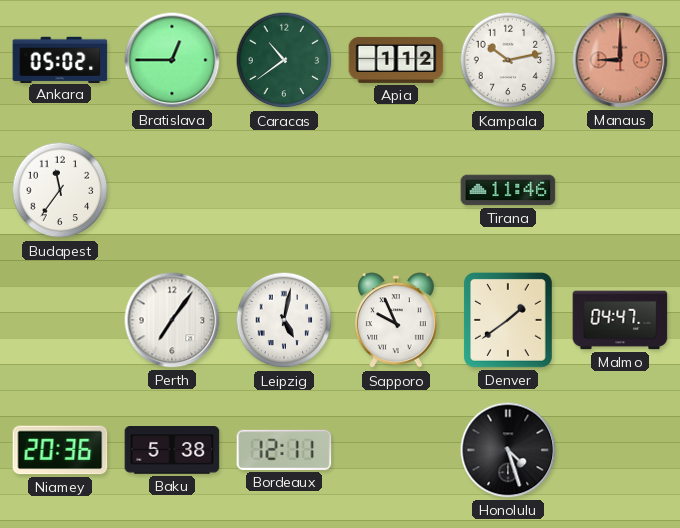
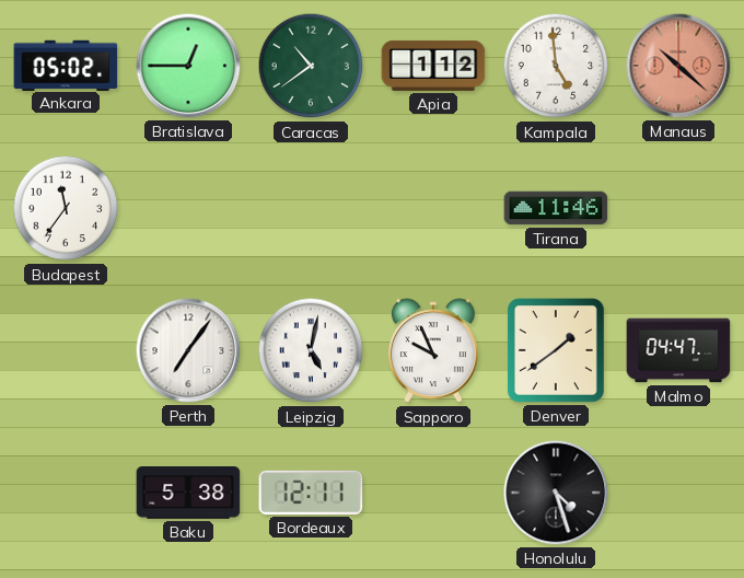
Kampala: 10:13 -> 4:59 (556, 66)
Manaus: 9:00 -> 10:22 (678, 66)
Niamey: 20:36 -> none (60, 450)
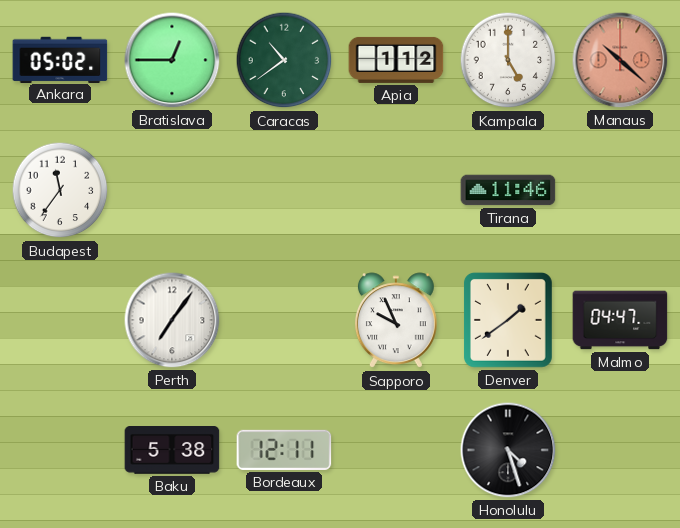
Kampala: 4:59 -> 5:00 (508, 60)
Leipzig: 5:02 -> none (311, 350)
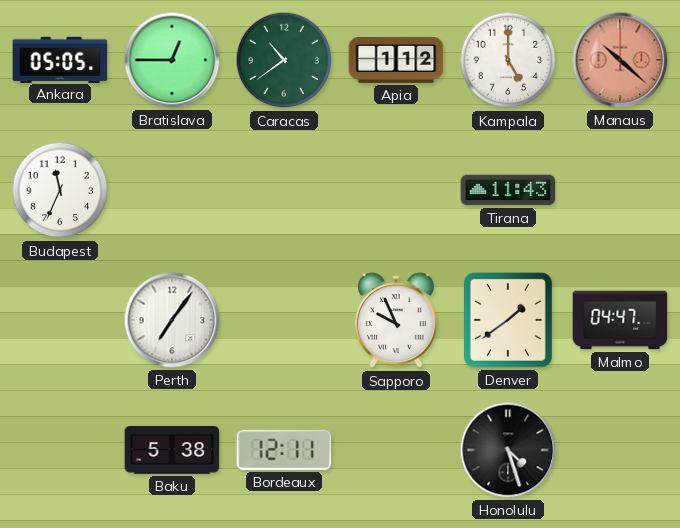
Ankara: 05:02 -> 05:05 (60, 59)
Budapest: 11:36 -> 11:34 (60, 190)
Tirana: 11:46 -> 11:43 (508, 190)
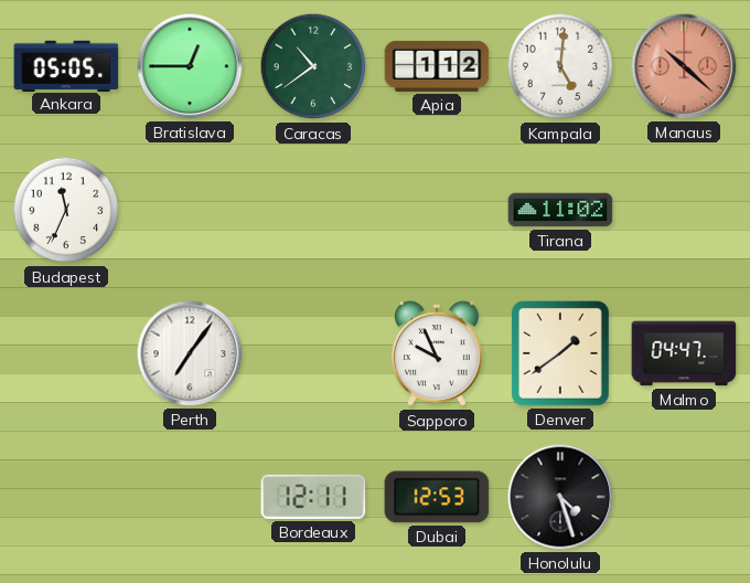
Kampala: 5:00 -> 5:01 (560, 66)
Tirana: 11:43 -> 11:02 (560, 210)
Baku: 5:38 -> none (172, 450)
Dubai: none -> 12:53 (437, 497)
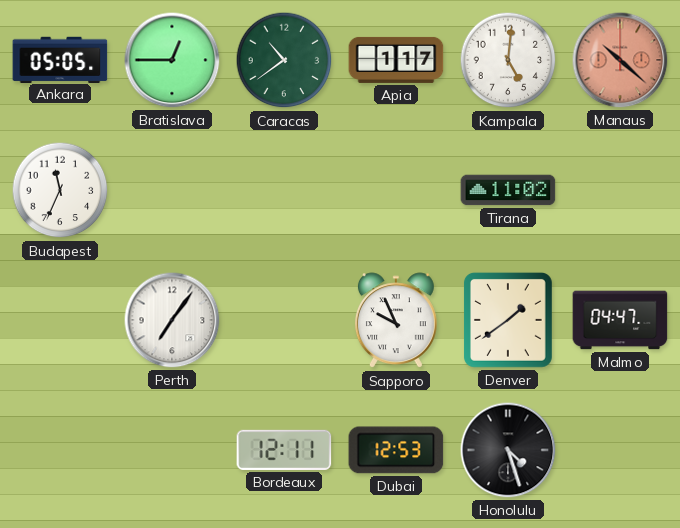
Apia: 1:12 -> 1:17 (396, 60)
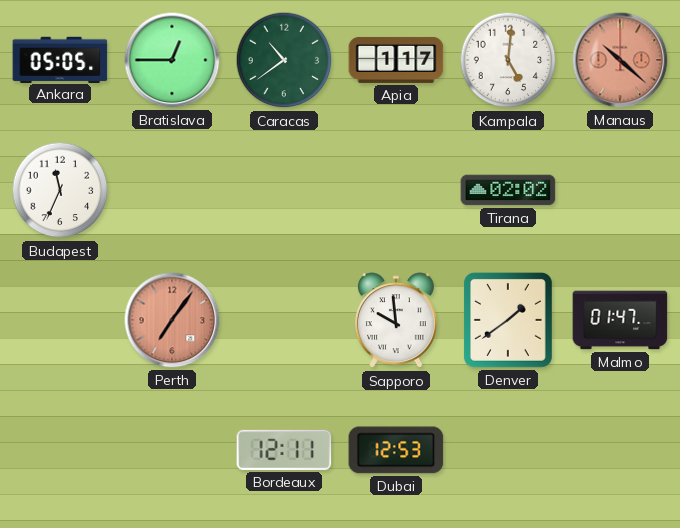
Tirana: 11:02 -> 02:02 (508, 190)
Perth dial: white -> salmon (172, 320)
Sapporo: 9:56 -> 9:59 (396, 321)
Malmo: 04:47 -> 01:47 (620, 320)
Honolulu: 4:27 -> none (508, 450)
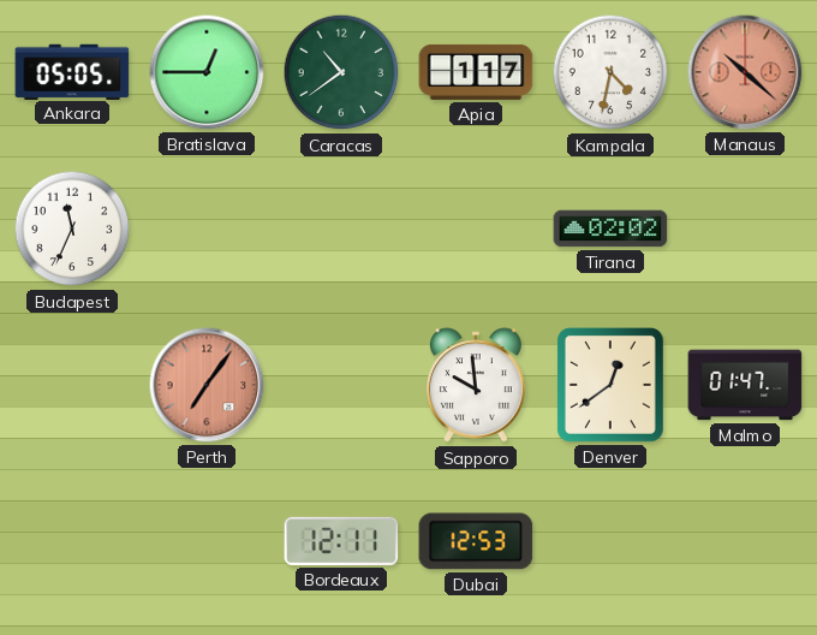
Kampala: 5:01 -> 4:32 (610, 72)
Denver: 1:39 -> 12:39 (610, 385)
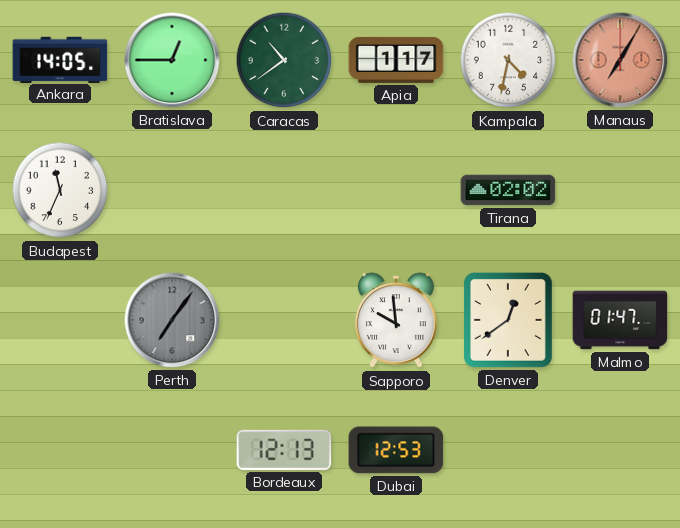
Ankara: 05:05 -> 14:05 (60, 59)
Manaus: 10:22 -> 7:05 (620, 60)
Perth dial: salmon -> grey (172, 320)
Bordeaux: 12:11 -> 12:13 (284, 450)
